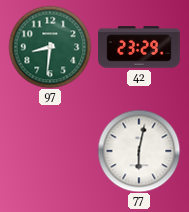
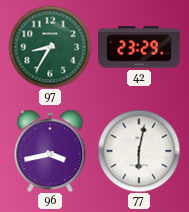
97: 8:31 -> 8:35 (50, 47)
96: none -> 3:43 (50, 151)
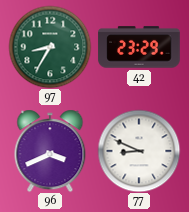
96: 3:43 -> 3:41 (50, 151)
77: 6:02 -> 8:49 (139, 151)
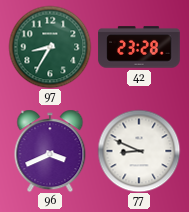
42: 23:29 -> 23:28 (139, 47)
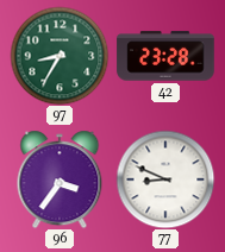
96: 3:41 -> 3:36 (60, 179)
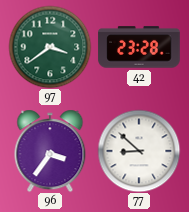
97: 8:35 -> 3:39 (50, 47)
77: 8:49 -> 8:52 (139, 151)
